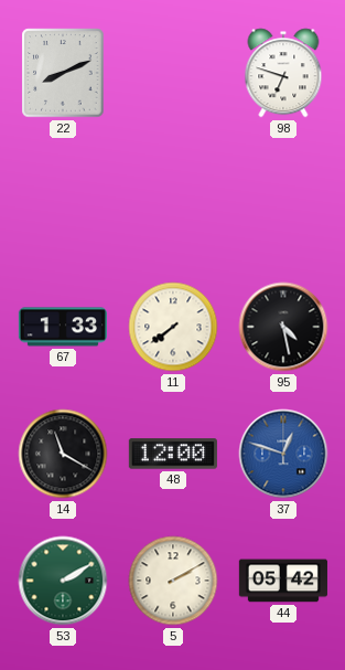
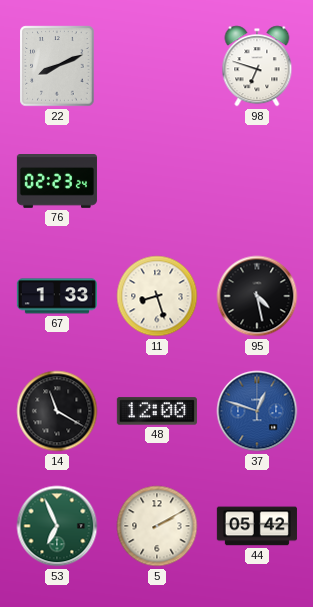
76: none -> 02:23 (57, 181)
11: 7:39 -> 8:27 (157, 296)
53: 2:10 -> 6:56 (57, 526)
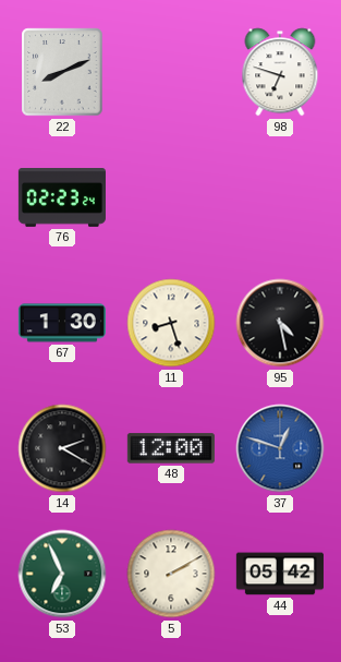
67: 1:33 -> 1:30 (62, 323)
14: 11:20 -> 2:20 (62, 448)
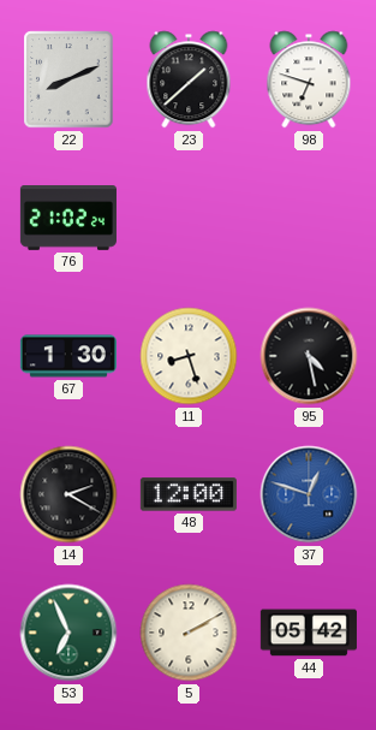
23: none -> 1:38 (189, 79)
76: 02:23 -> 21:02 (68, 218)
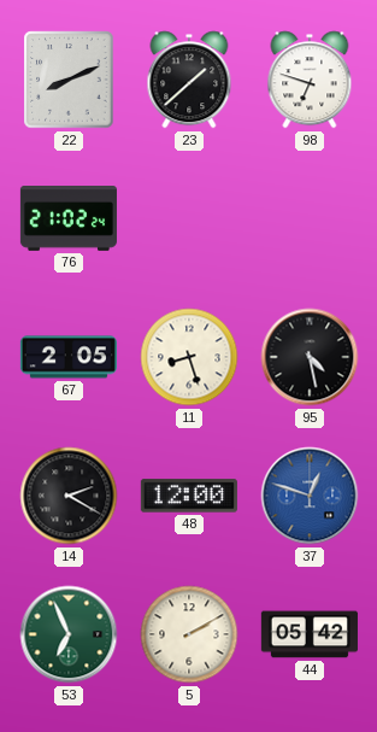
67: 1:30 -> 2:05 (69, 357)
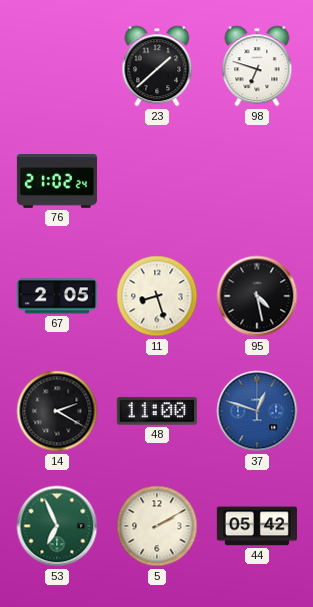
22: 8:11 -> none (69, 80)
48: 12:00 -> 11:00 (157, 411)
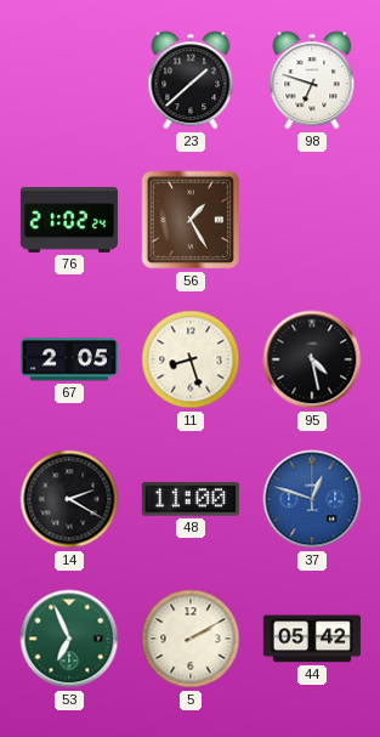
56: none -> 1:25 (191, 220)
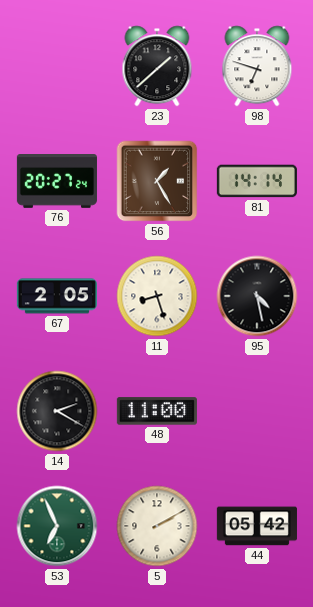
76: 21:02 -> 20:27 (57, 181)
81: none -> 14:14 (257, 181)
37: 12:48 -> none (312, 499)
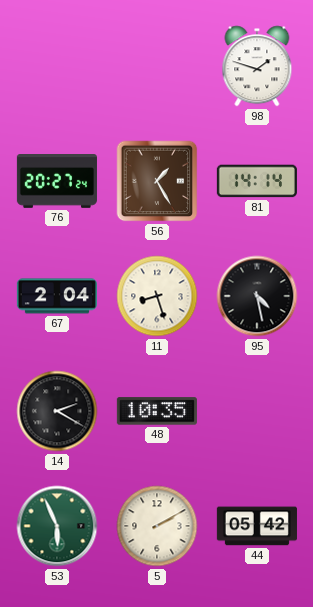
23: 1:38 -> none (157, 66)
98: 6:48 -> 1:48 (257, 66)
67: 2:05 -> 2:04 (57, 296)
48: 11:00 -> 10:35 (157, 411)
53: 6:56 -> 5:56 (57, 526)
